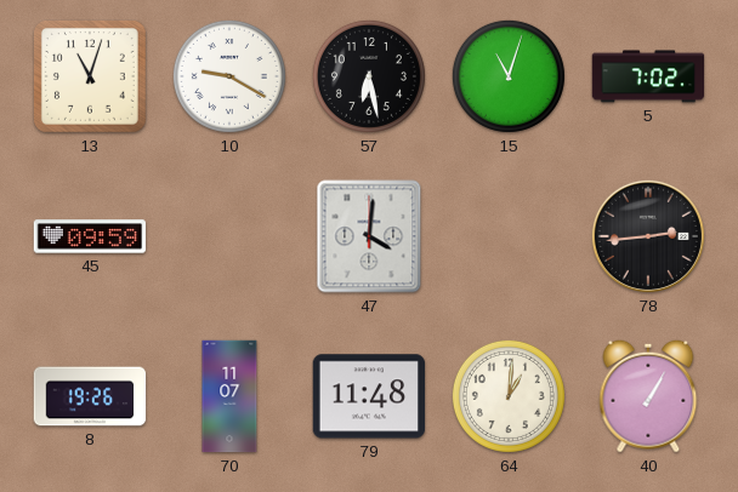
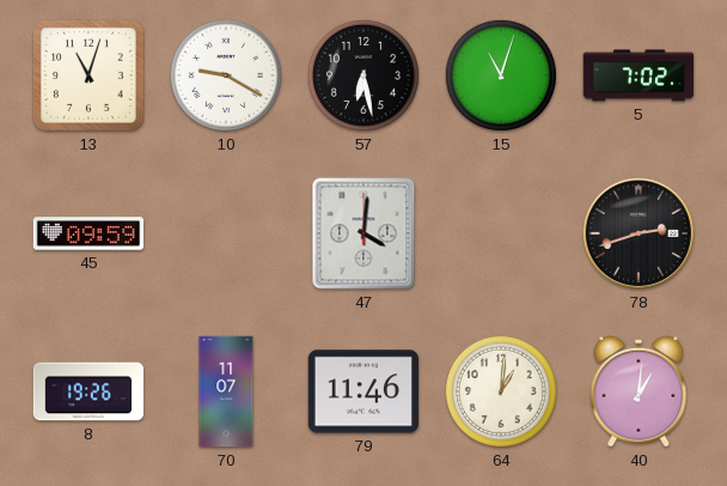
78: 2:44 -> 2:42 (639, 233)
79: 11:48 -> 11:46 (363, 391)
40: 1:05 -> 1:01 (639, 391)
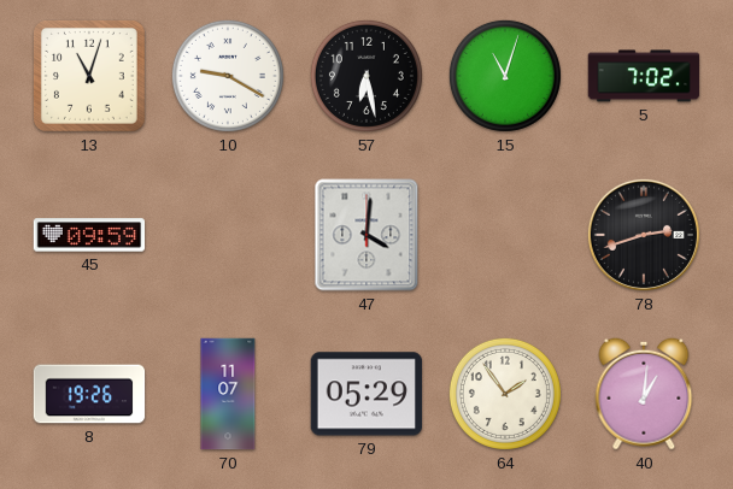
79: 11:46 -> 05:29 (366, 394)
64: 1:01 -> 1:54 (505, 394)
